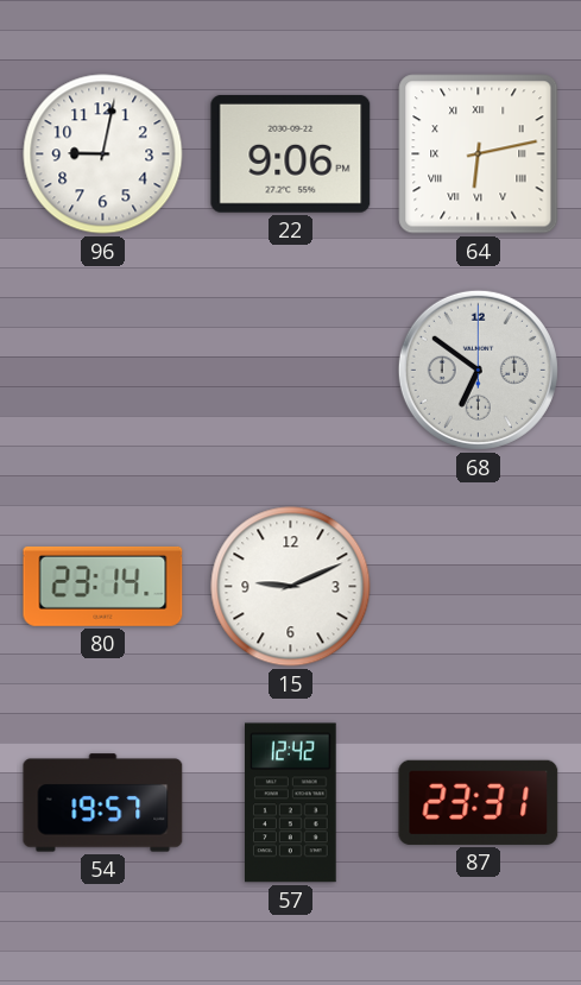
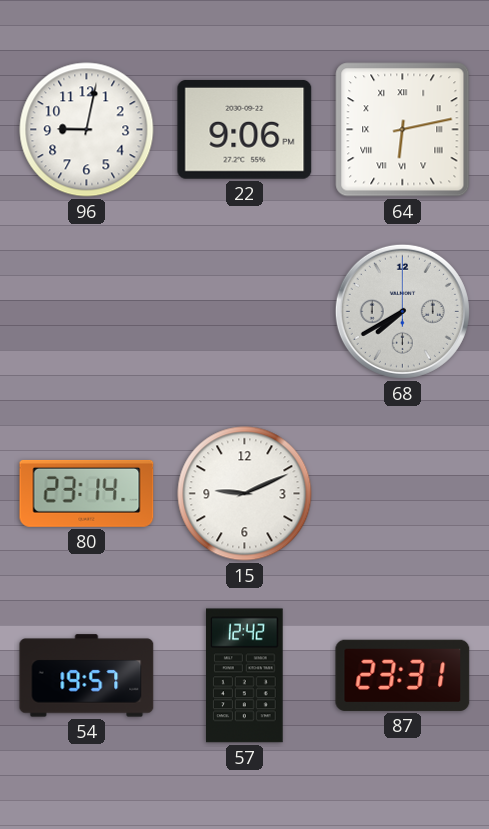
68: 6:51 -> 7:40 (402, 311)
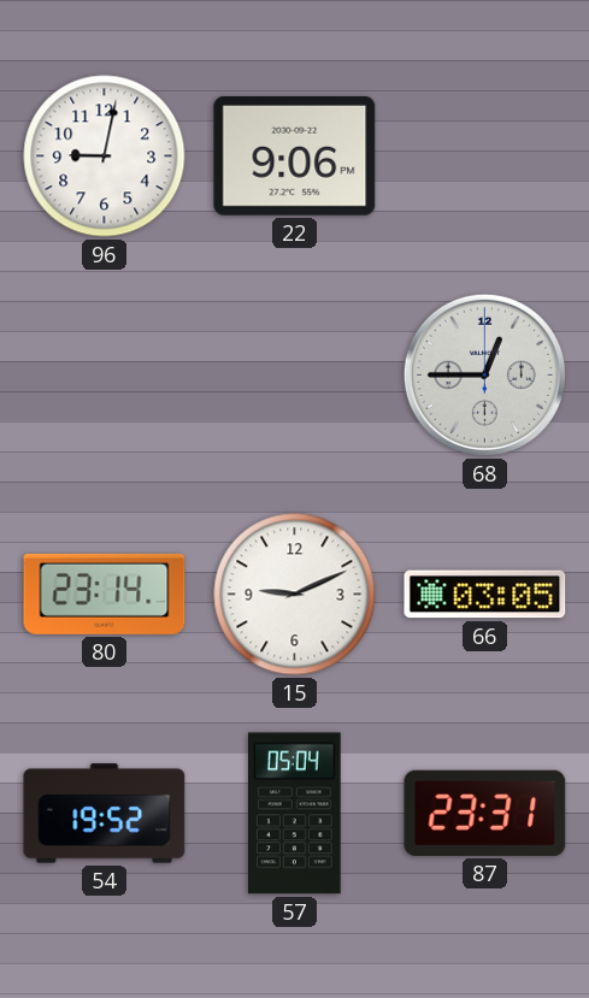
64: 6:13 -> none (403, 130)
68: 7:40 -> 12:45 (484, 374)
66: none -> 03:05 (485, 595)
54: 19:57 -> 19:52 (105, 814)
57: 12:42 -> 05:04 (295, 814)
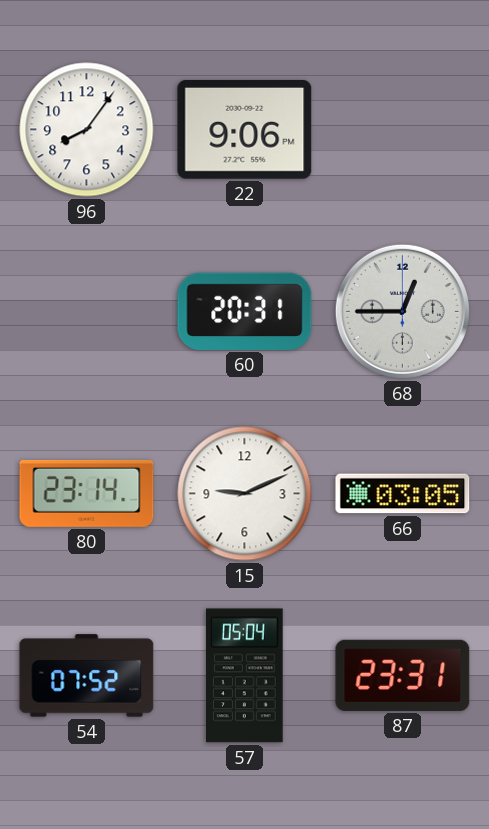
96: 9:02 -> 8:06 (87, 130)
60: none -> 20:31 (245, 311)
54: 19:52 -> 07:52 (87, 676)
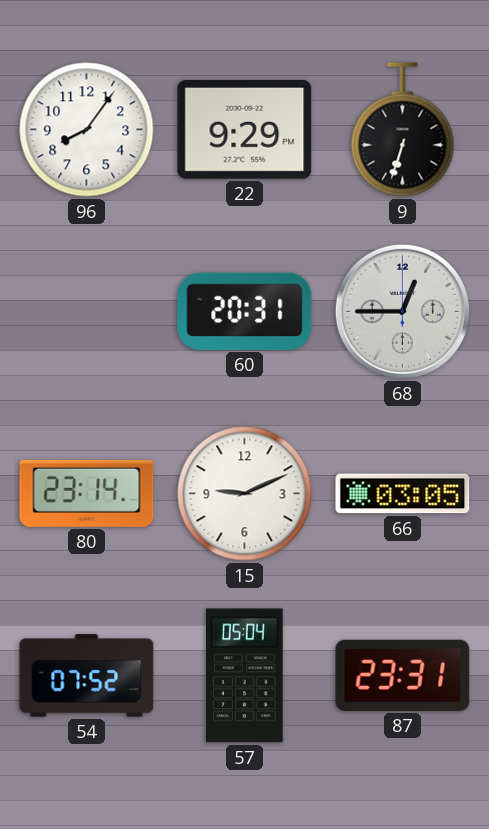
22: 9:06 -> 9:29 (245, 129)
9: none -> 6:33 (403, 130)
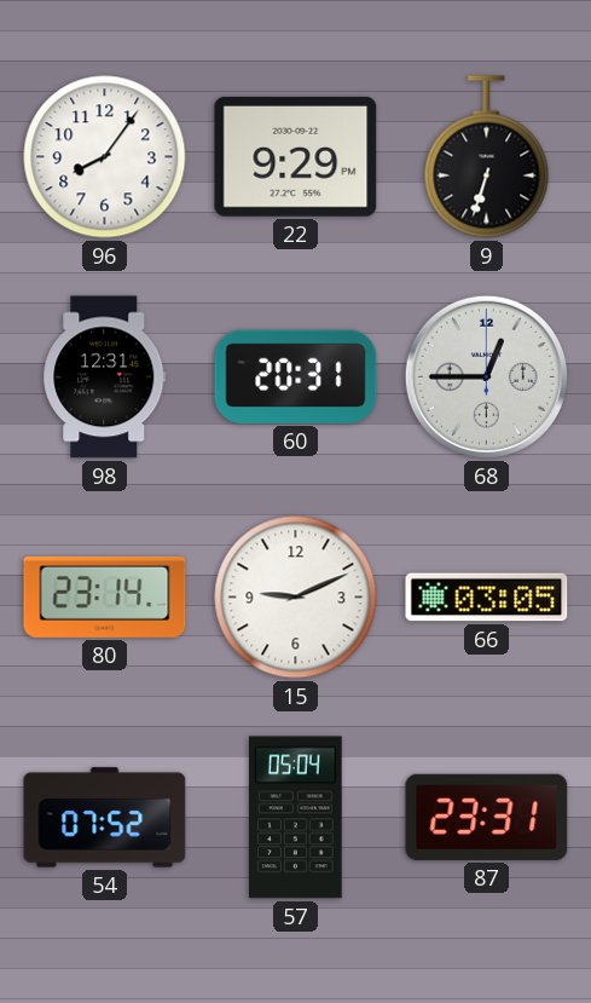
98: none -> 12:31 (105, 377)
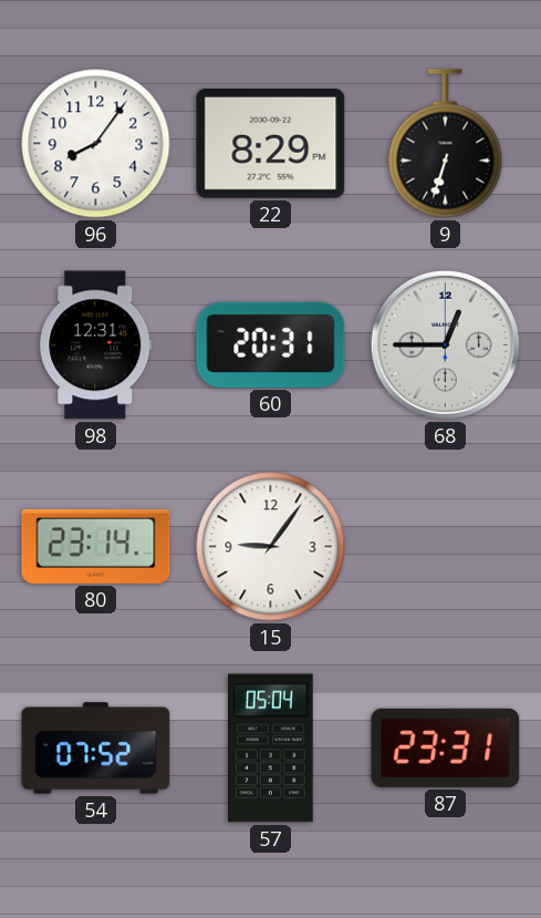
22: 9:29 -> 8:29 (271, 143)
15: 9:11 -> 9:06 (271, 547)
66: 03:05 -> none (487, 598)
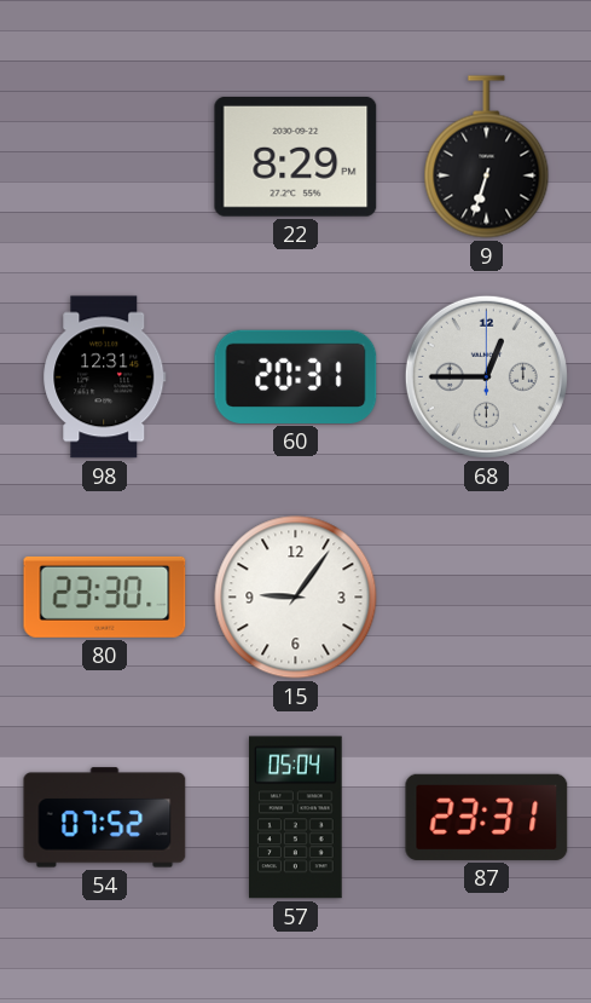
96: 8:06 -> none (96, 144)
80: 23:14 -> 23:30 (105, 596)
